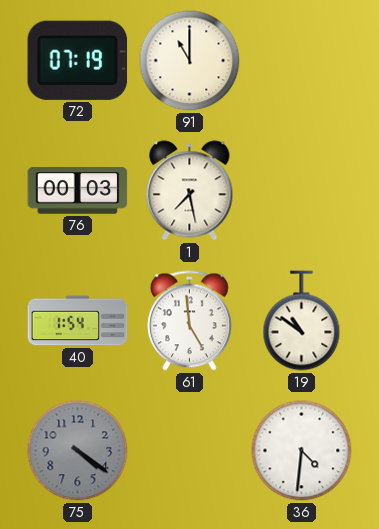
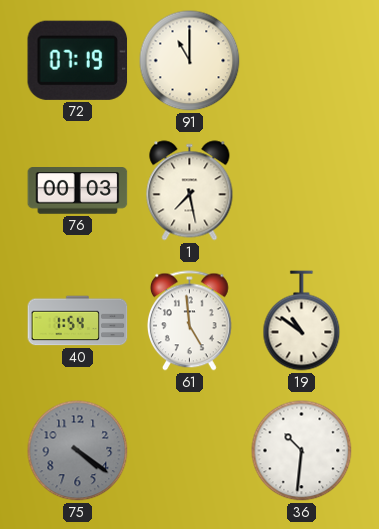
36: 4:31 -> 10:31 (302, 451)
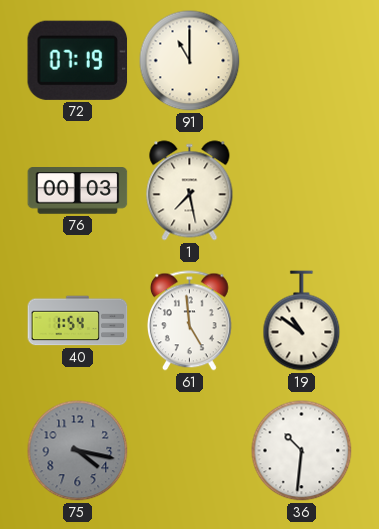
75: 4:21 -> 4:17 (78, 451)
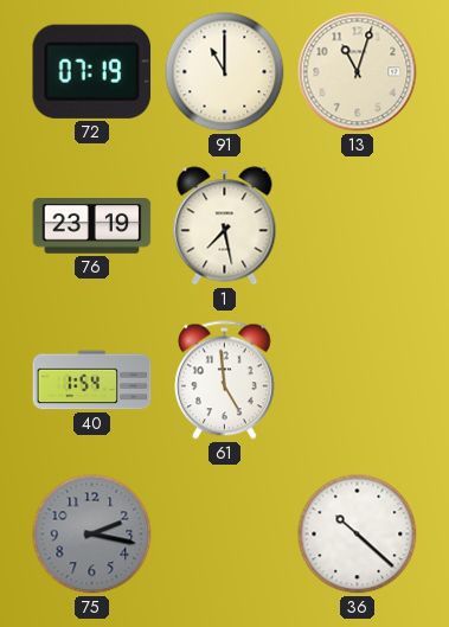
13: none -> 11:03 (358, 72)
76: 00:03 -> 23:19 (92, 226)
19: 10:51 -> none (302, 321)
75: 4:17 -> 2:17 (92, 535)
36: 10:31 -> 10:22 (358, 535)
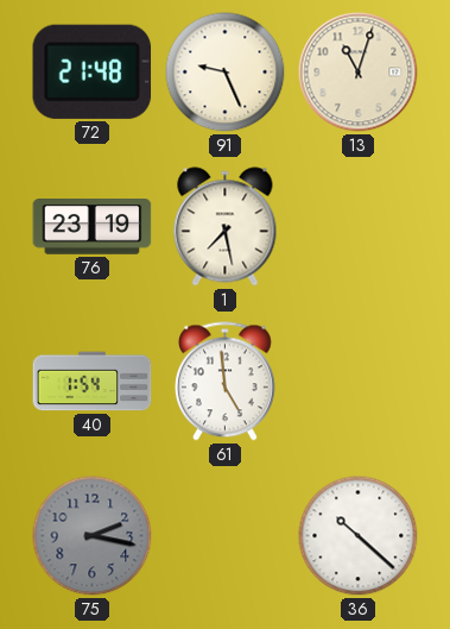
72: 07:19 -> 21:48 (93, 71)
91: 11:00 -> 9:26 (226, 73)
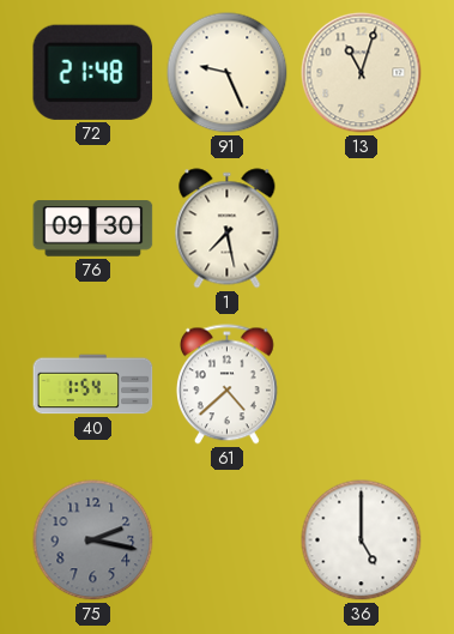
76: 23:19 -> 09:30 (93, 229)
61: 4:59 -> 4:38 (226, 385)
36: 10:22 -> 5:00 (362, 541)
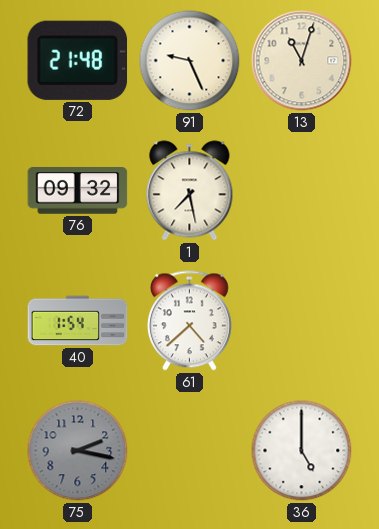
76: 09:30 -> 09:32 (78, 191)
